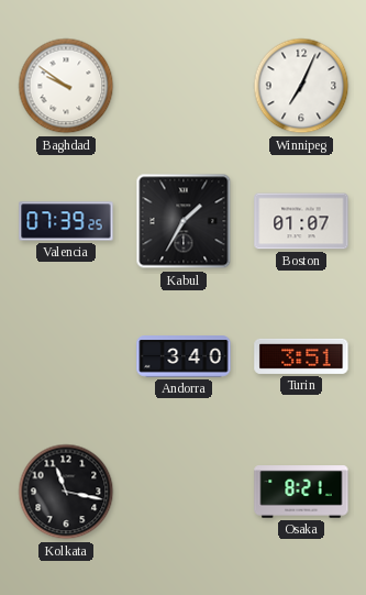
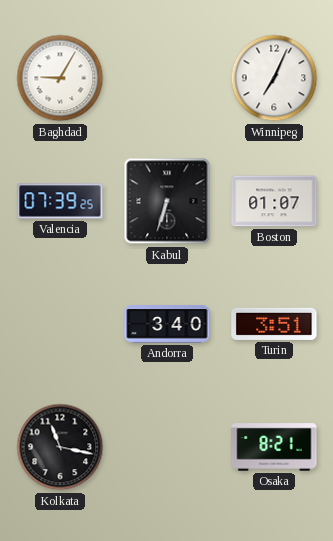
Baghdad: 9:51 -> 9:05 (60, 78)
Kabul: 1:35 -> 6:33 (167, 201)
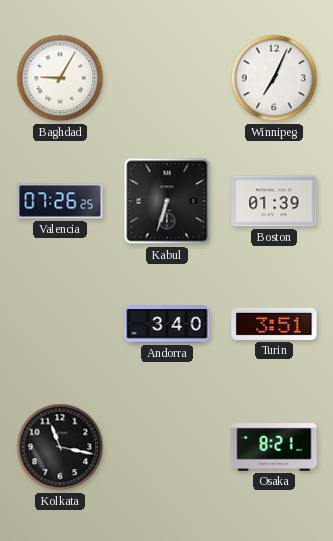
Valencia: 07:39 -> 07:26 (60, 201)
Boston: 01:07 -> 01:39 (274, 201)
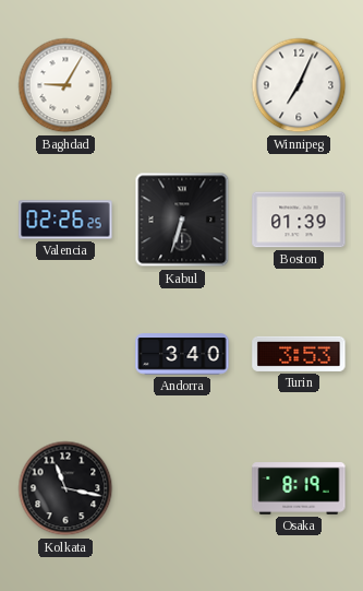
Valencia: 07:26 -> 02:26 (65, 220)
Turin: 3:51 -> 3:53 (299, 354)
Osaka: 8:21 -> 8:19 (299, 488)
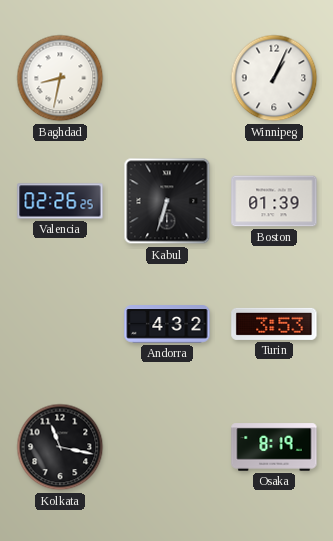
Baghdad: 9:05 -> 8:32 (60, 78)
Winnipeg: 7:04 -> 1:04 (274, 78)
Andorra: 3:40 -> 4:32 (167, 324)
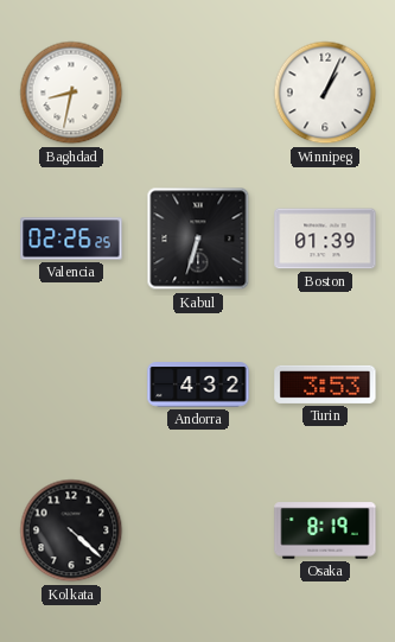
Kolkata: 11:17 -> 4:22 (71, 530)
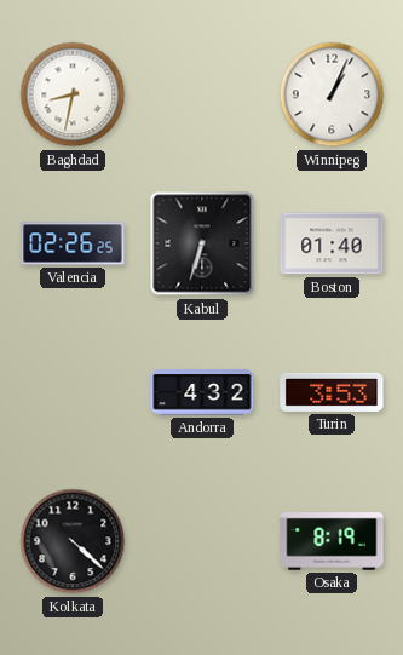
Boston: 01:39 -> 01:40 (332, 243)
